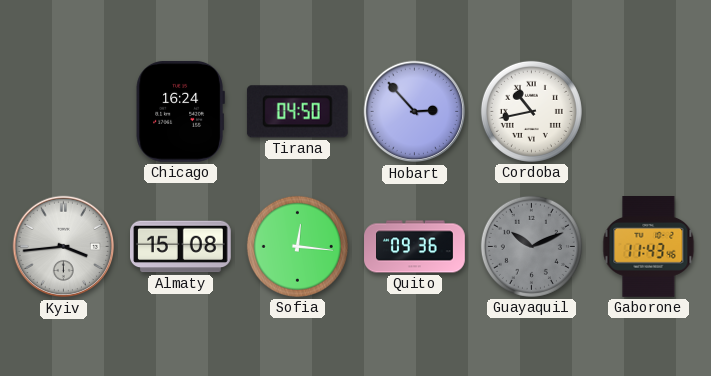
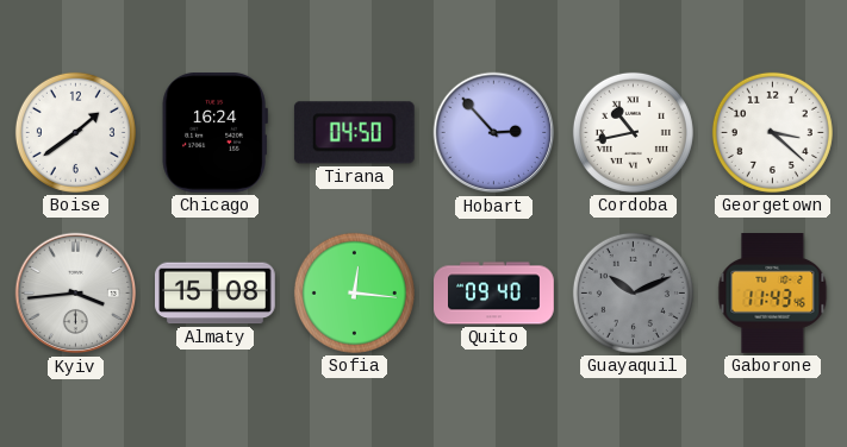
Boise: none -> 1:39 (75, 132)
Georgetown: none -> 3:22 (772, 132)
Quito: 09:36 -> 09:40 (494, 294)
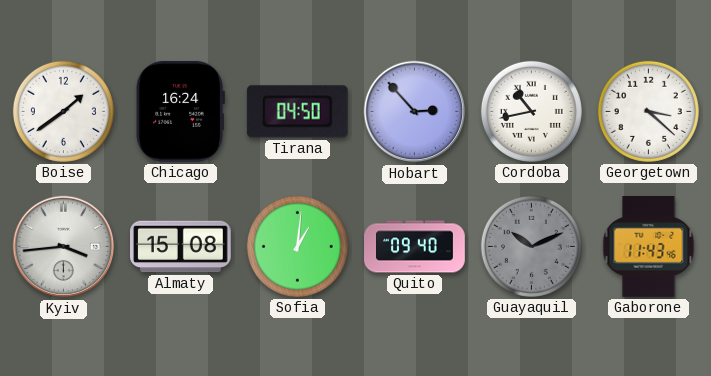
Sofia: 12:16 -> 1:01 (297, 246)
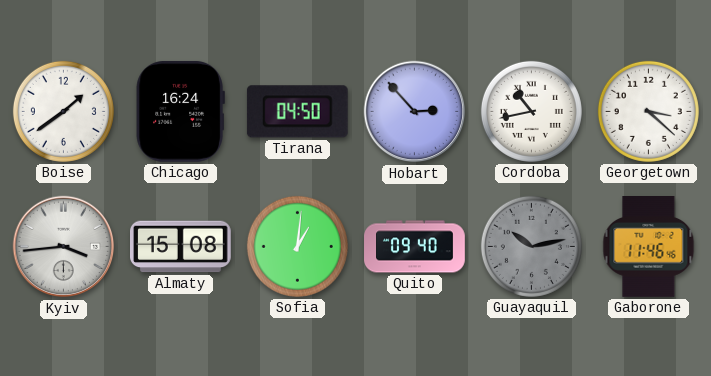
Guayaquil: 10:11 -> 10:13 (531, 246)
Gaborone: 11:43 -> 11:46 (649, 247)
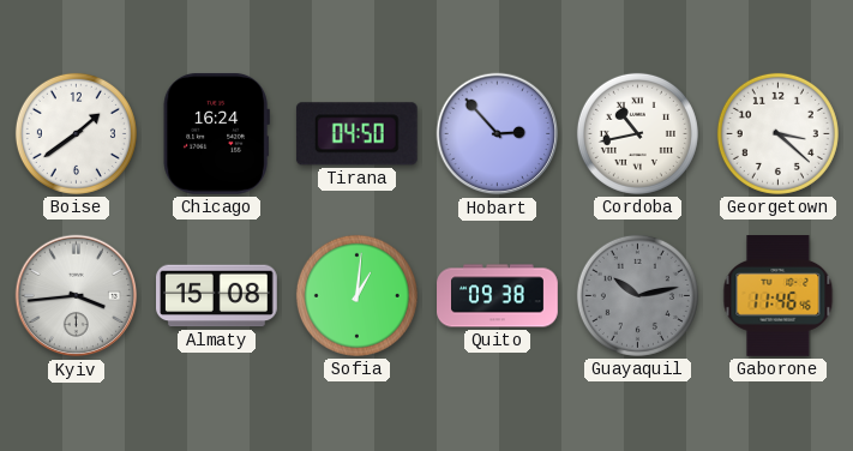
Quito: 09:40 -> 09:38 (498, 296)
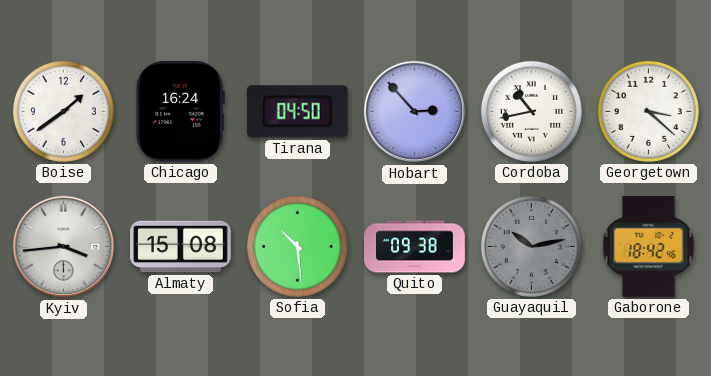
Sofia: 1:01 -> 10:29 (297, 246)
Gaborone: 11:46 -> 18:42 (649, 247)
